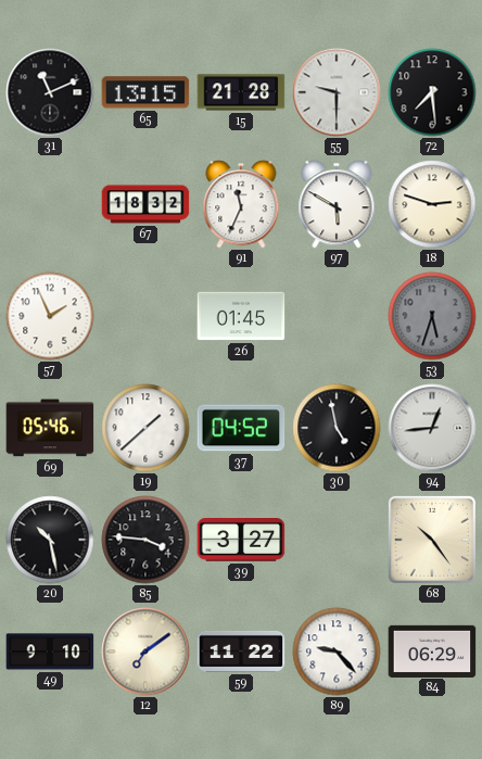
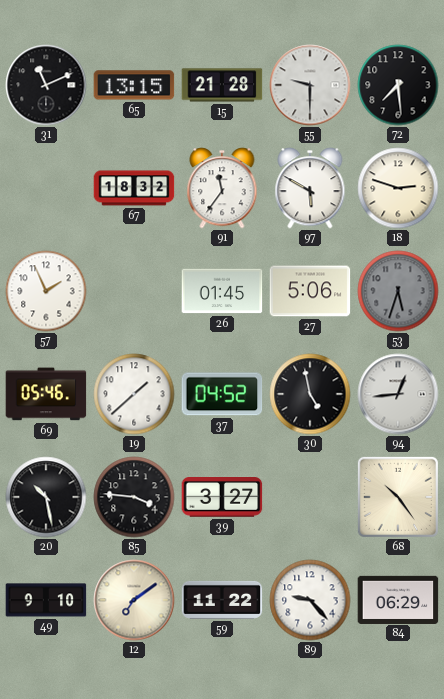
91: 11:34 -> 11:36 (222, 188)
27: none -> 5:06 (310, 291)
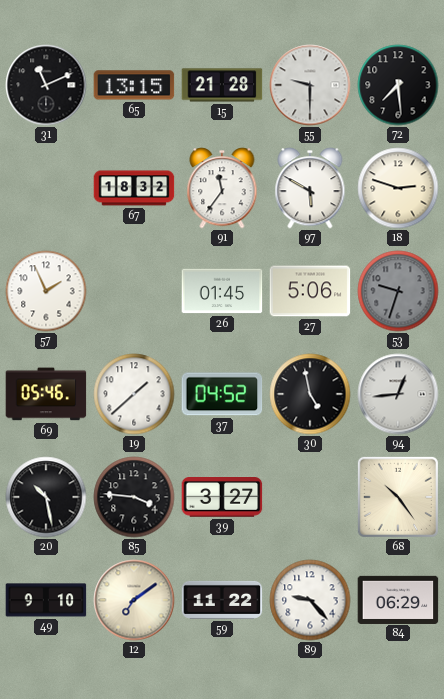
53: 5:33 -> 9:33 (398, 291)
